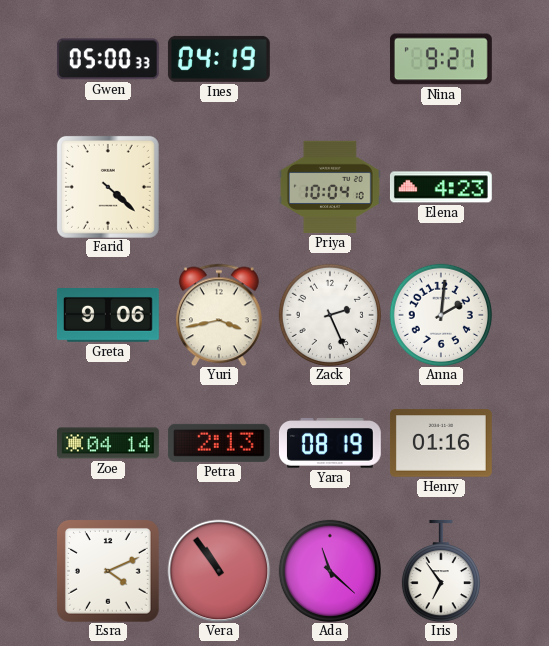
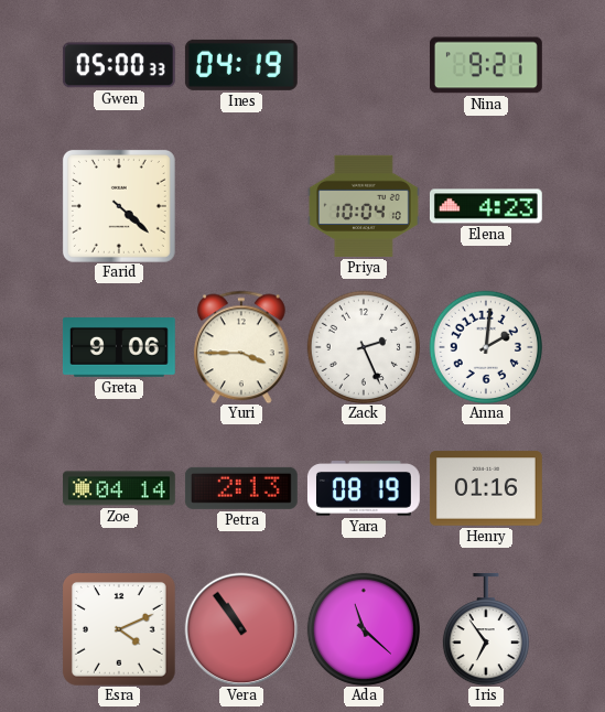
Yuri: 3:43 -> 3:45 (241, 347)
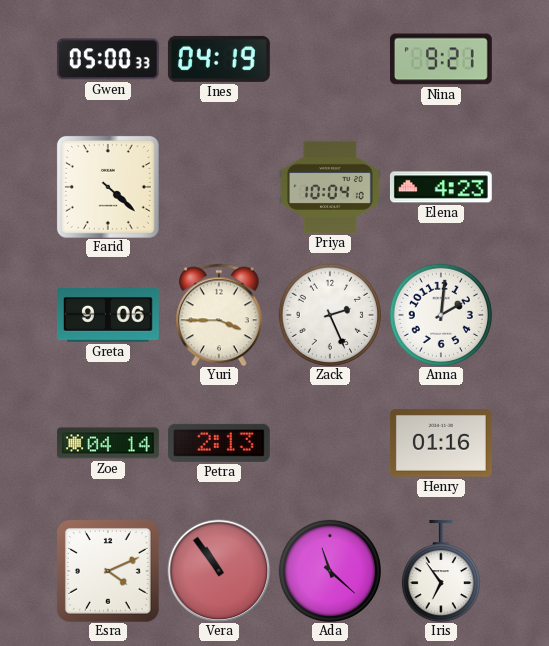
Yara: 08:19 -> none (364, 488)
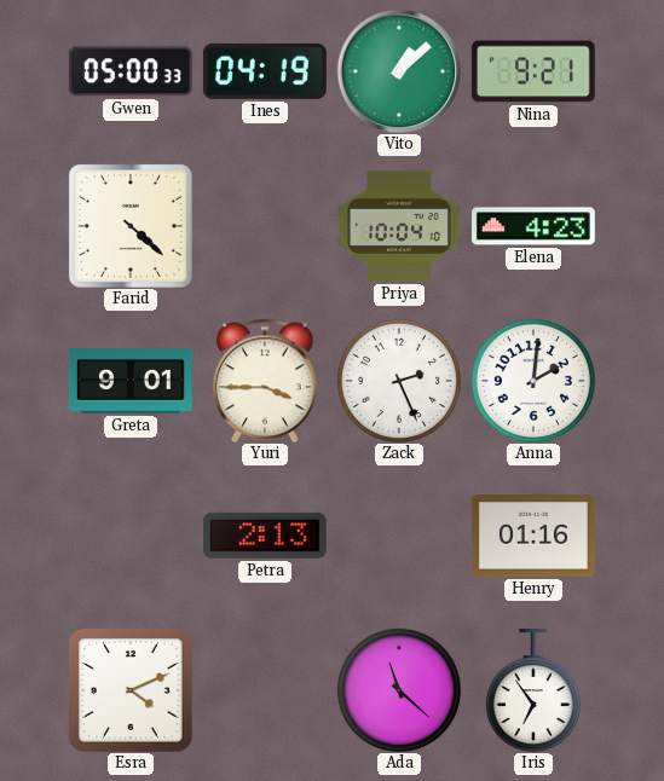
Vito: none -> 1:08 (399, 71)
Greta: 9:06 -> 9:01 (131, 382)
Zoe: 04:14 -> none (108, 443)
Vera: 10:54 -> none (219, 571)
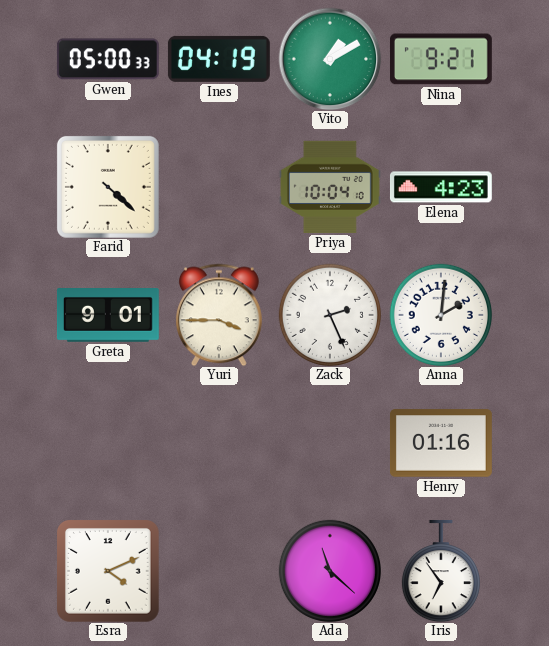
Vito: 1:08 -> 1:10 (330, 59)
Petra: 2:13 -> none (265, 536)
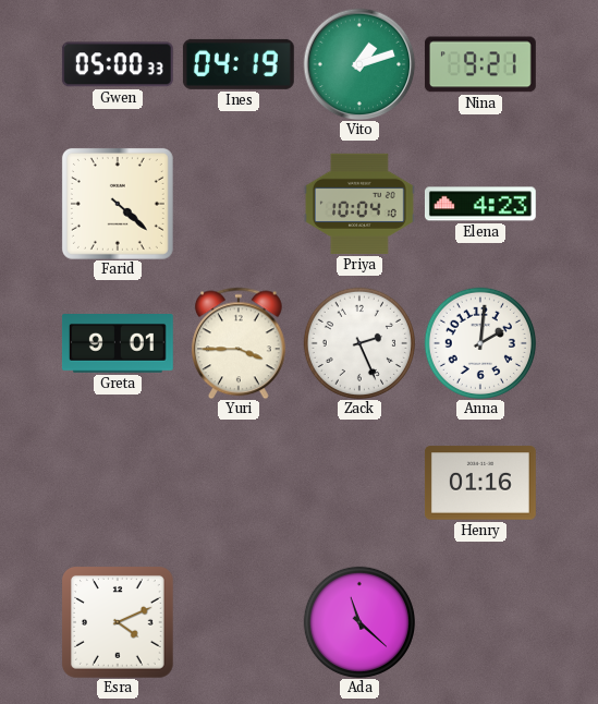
Vito: 1:10 -> 1:12 (359, 64)
Iris: 6:54 -> none (441, 571)
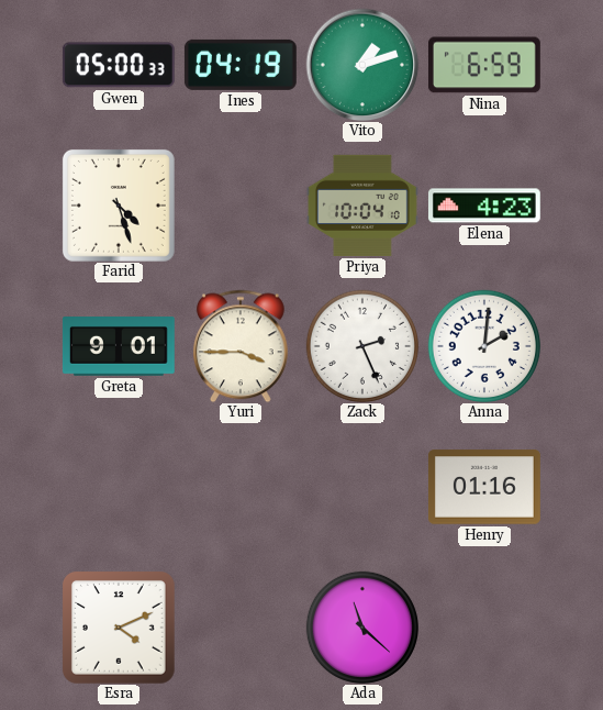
Nina: 9:21 -> 6:59 (484, 65)
Farid: 4:22 -> 4:27 (119, 206)
